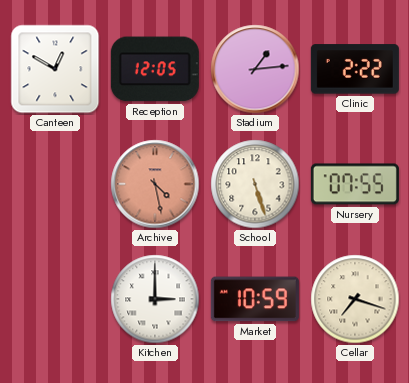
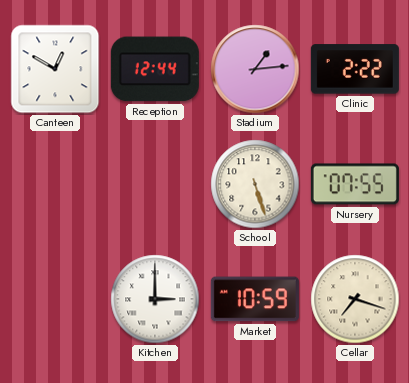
Reception: 12:05 -> 12:44 (155, 69)
Archive: 4:28 -> none (155, 184)
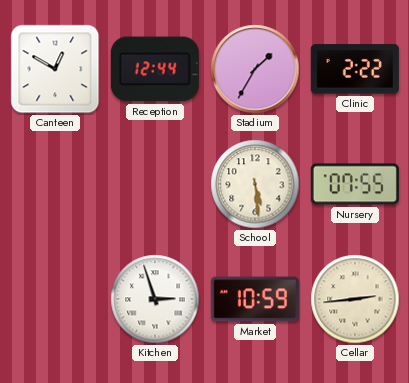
Stadium: 1:14 -> 1:35 (255, 69)
School: 5:27 -> 5:29 (255, 184)
Kitchen: 3:00 -> 2:57 (155, 299)
Cellar: 7:18 -> 2:44 (355, 299)
